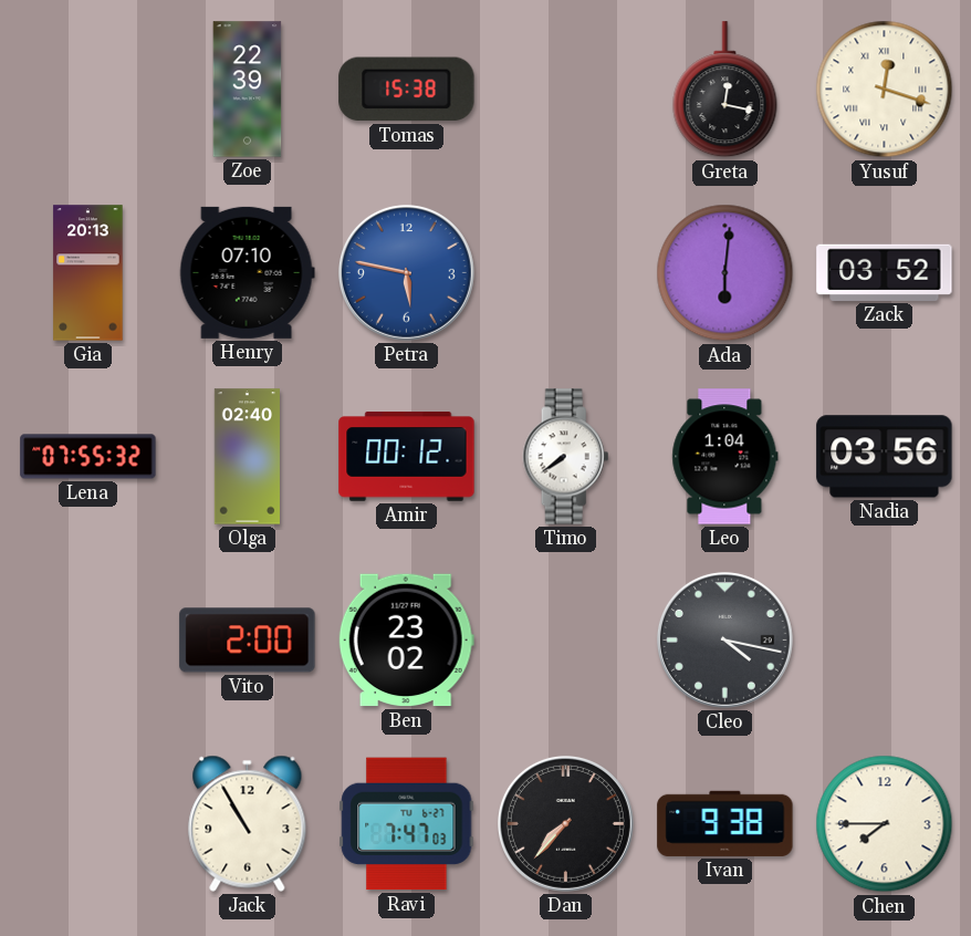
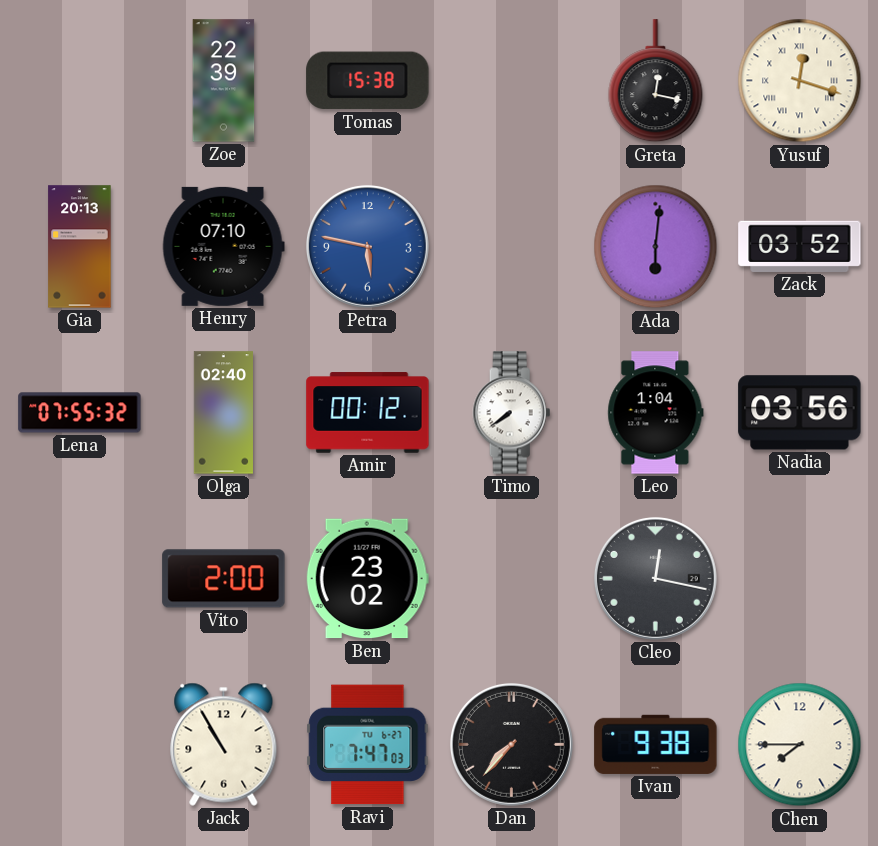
Cleo: 4:17 -> 12:17 (655, 578)
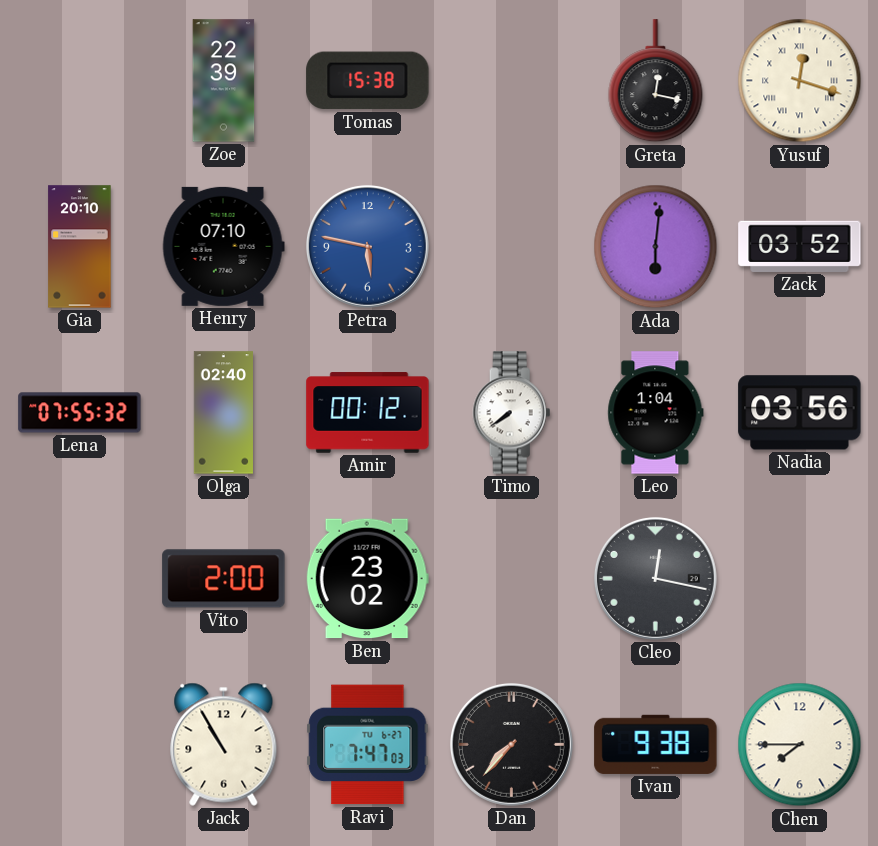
Gia: 20:13 -> 20:10 (80, 247)
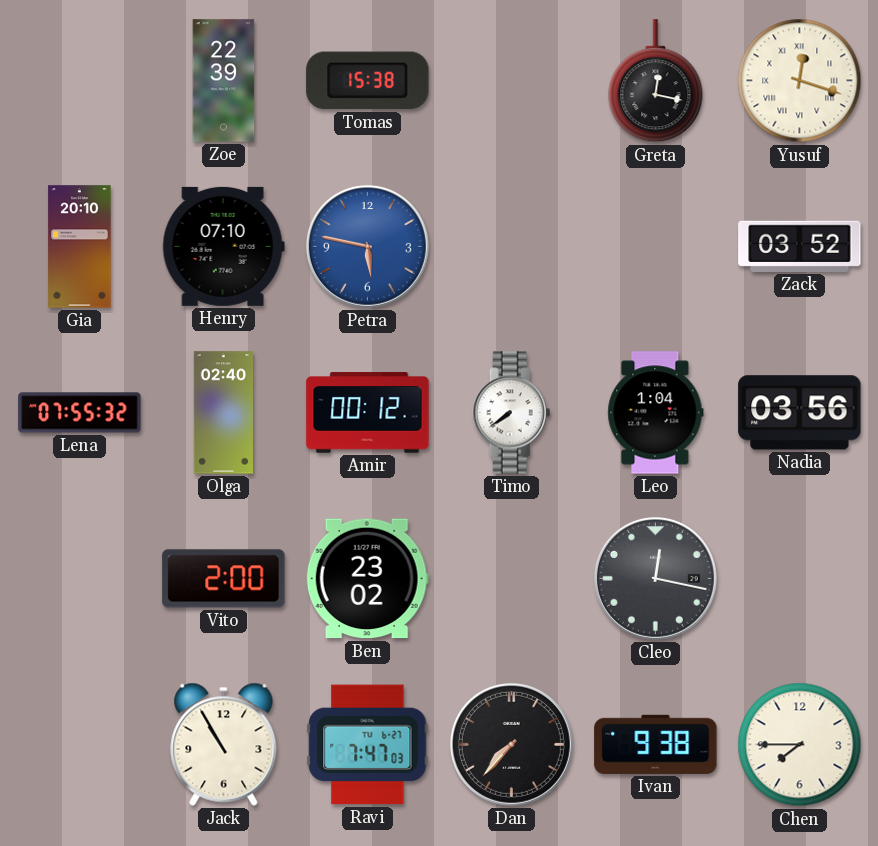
Ada: 6:01 -> none (656, 247)
